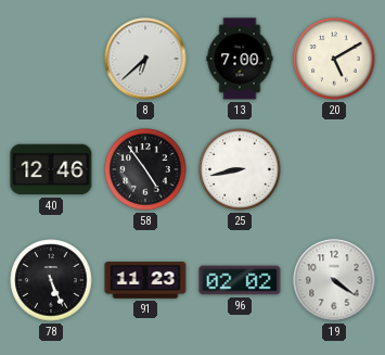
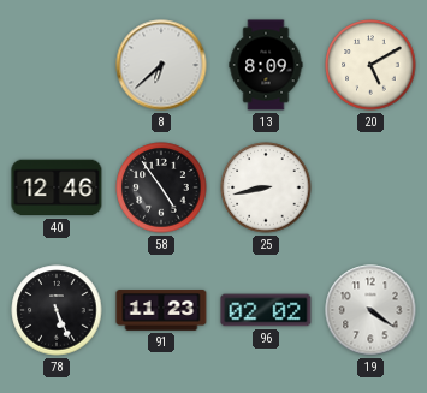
13: 7:00 -> 8:09 (266, 65)
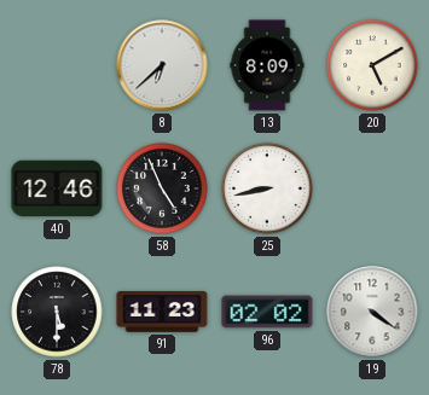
58: 4:54 -> 4:56 (162, 188)
78: 5:26 -> 5:30 (57, 312)
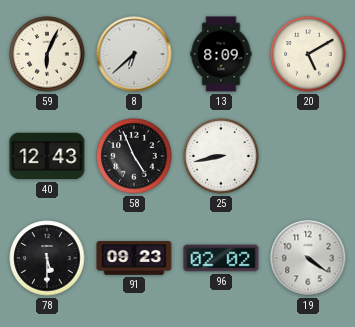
59: none -> 6:04 (47, 54)
40: 12:46 -> 12:43 (47, 156)
91: 11:23 -> 09:23 (134, 258)
